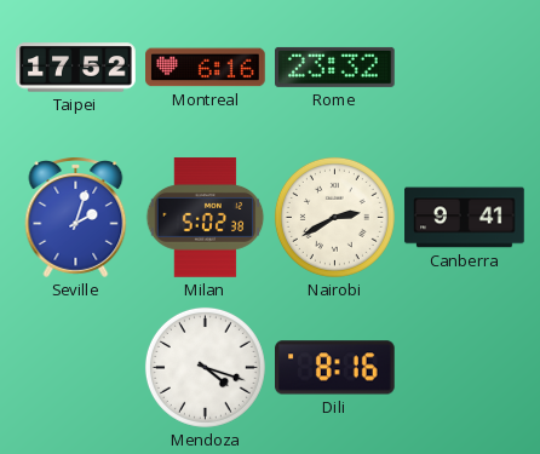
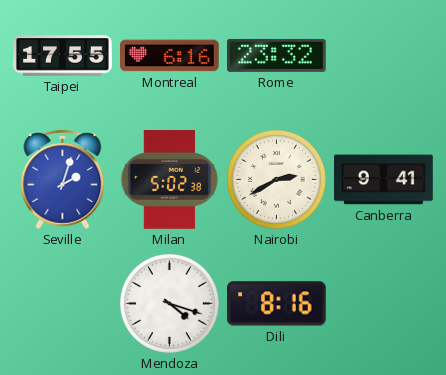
Taipei: 17:52 -> 17:55 (63, 56)
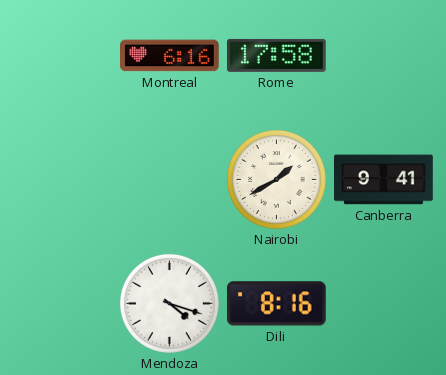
Taipei: 17:55 -> none (63, 56)
Rome: 23:32 -> 17:58 (277, 55)
Seville: 2:03 -> none (63, 180)
Milan: 5:02 -> none (170, 180)
Nairobi: 2:40 -> 1:40 (276, 179)
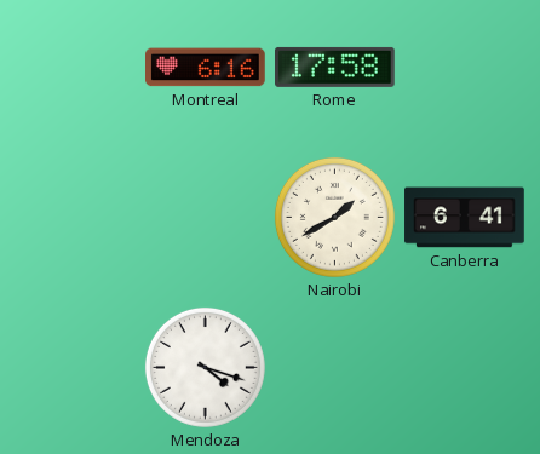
Canberra: 9:41 -> 6:41 (465, 218)
Dili: 8:16 -> none (277, 304)
